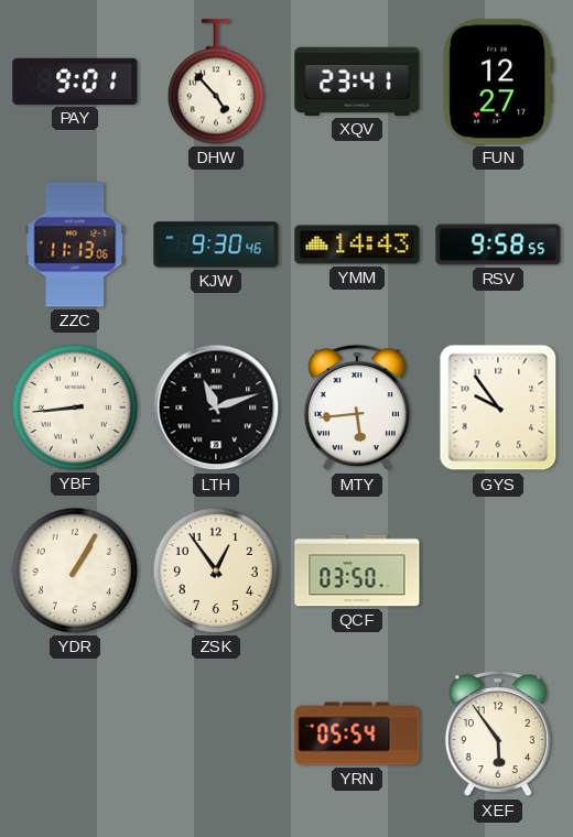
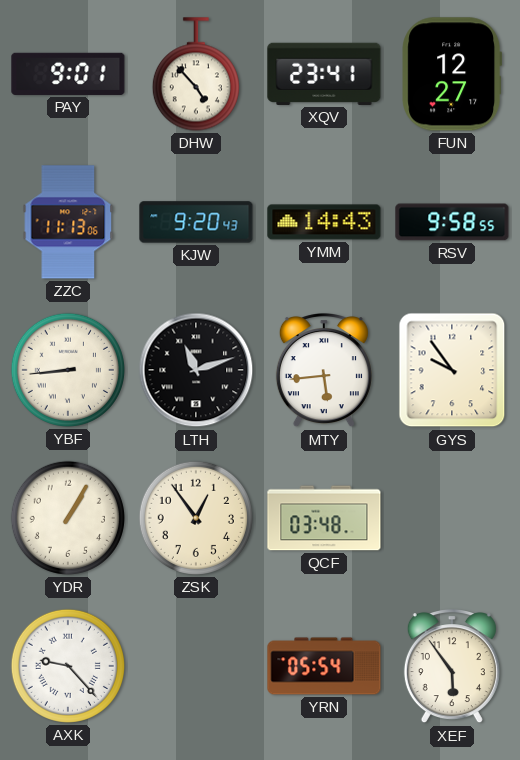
KJW: 9:30 -> 9:20 (196, 222)
QCF: 03:50 -> 03:48 (324, 518)
AXK: none -> 9:23 (68, 666)
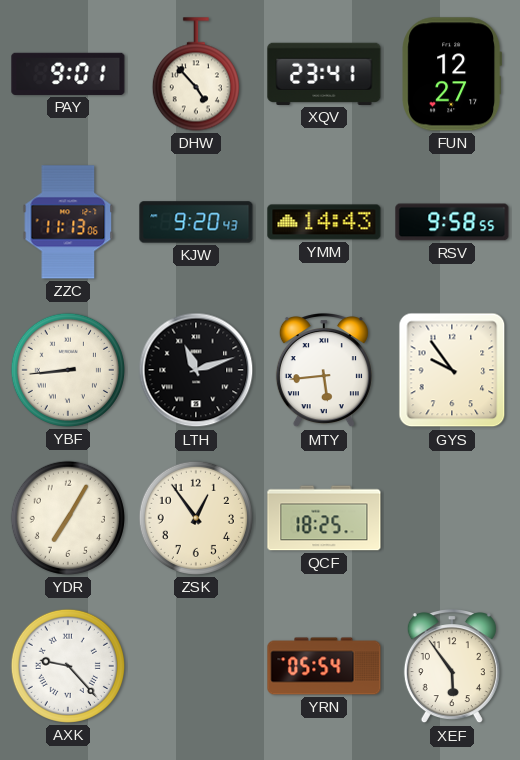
YDR: 1:05 -> 7:05 (68, 518)
QCF: 03:48 -> 18:25 (324, 518)
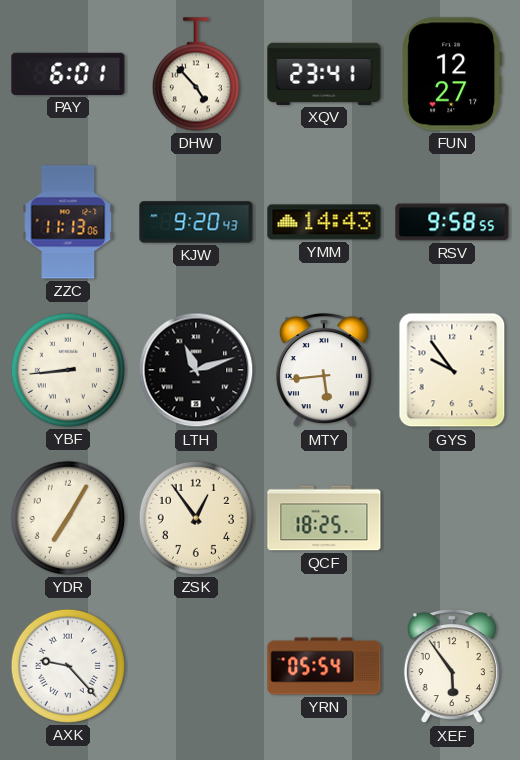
PAY: 9:01 -> 6:01 (68, 74)
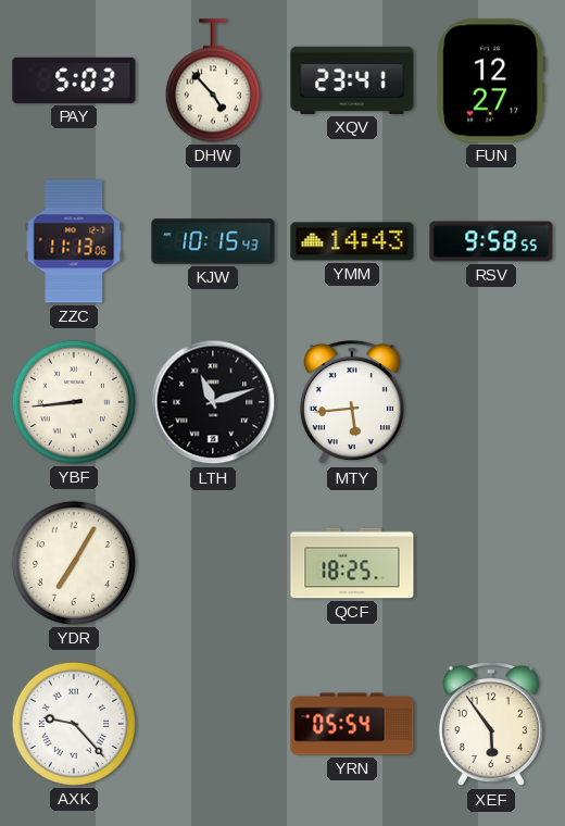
PAY: 6:01 -> 5:03 (74, 80)
KJW: 9:20 -> 10:15 (213, 241)
GYS: 9:54 -> none (452, 370)
ZSK: 12:54 -> none (196, 518)
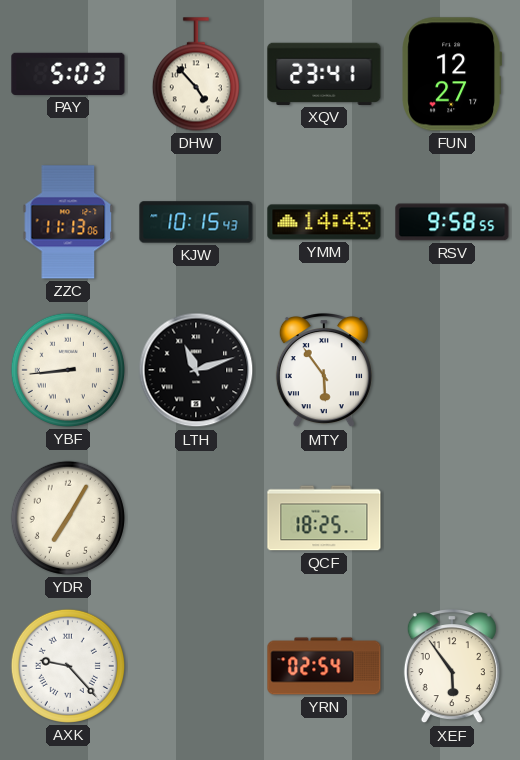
MTY: 5:44 -> 5:54 (324, 371)
YRN: 05:54 -> 02:54 (324, 666)
